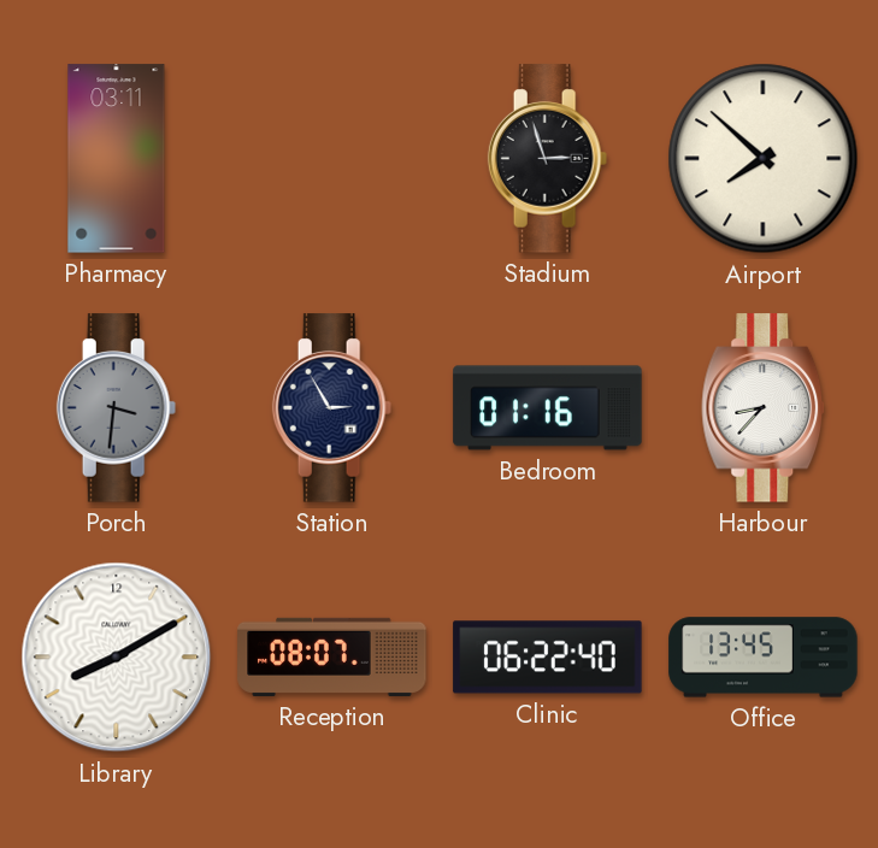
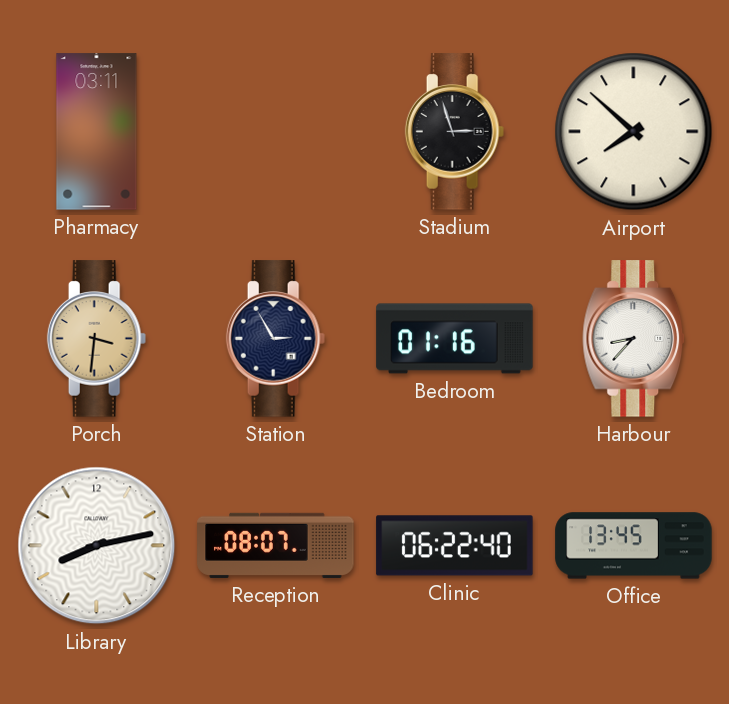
Porch dial: grey -> champagne (97, 339)
Library: 8:10 -> 8:13 (97, 546)
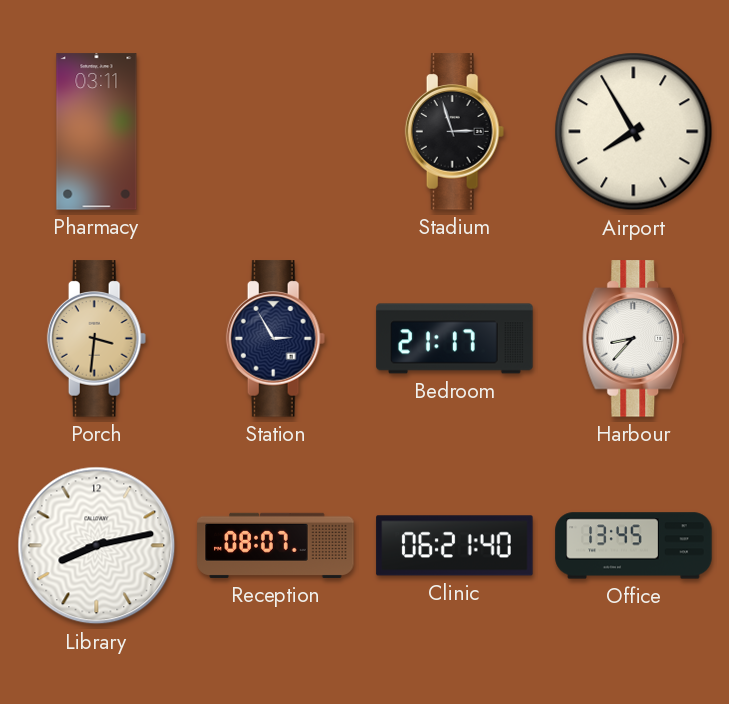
Airport: 7:52 -> 7:55 (634, 132)
Bedroom: 01:16 -> 21:17 (455, 339)
Clinic: 06:22 -> 06:21 (455, 546)
